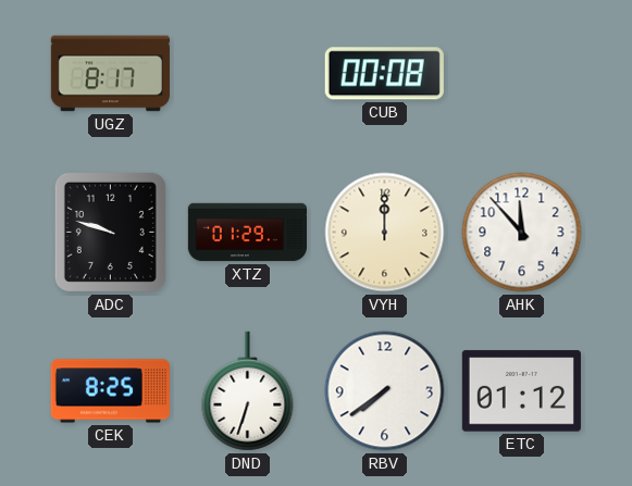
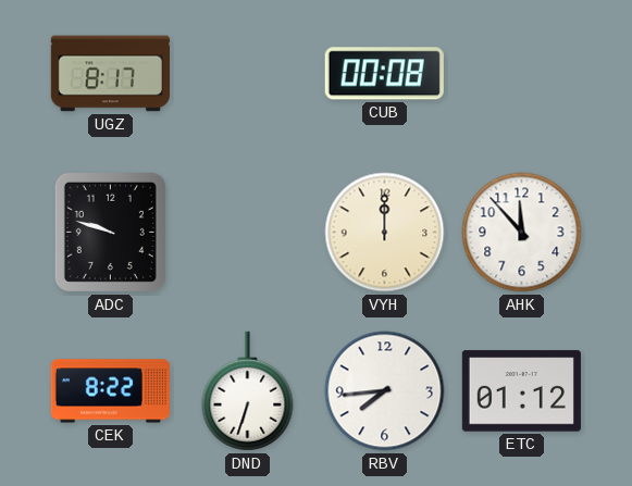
XTZ: 01:29 -> none (247, 233)
CEK: 8:25 -> 8:22 (110, 391)
RBV: 7:39 -> 7:44 (385, 391)
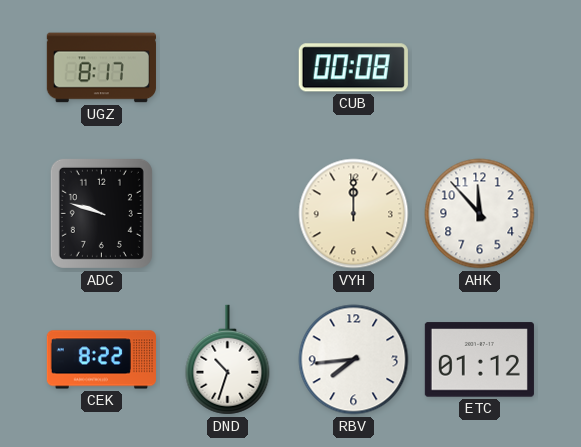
DND: 6:33 -> 10:33 (228, 360)
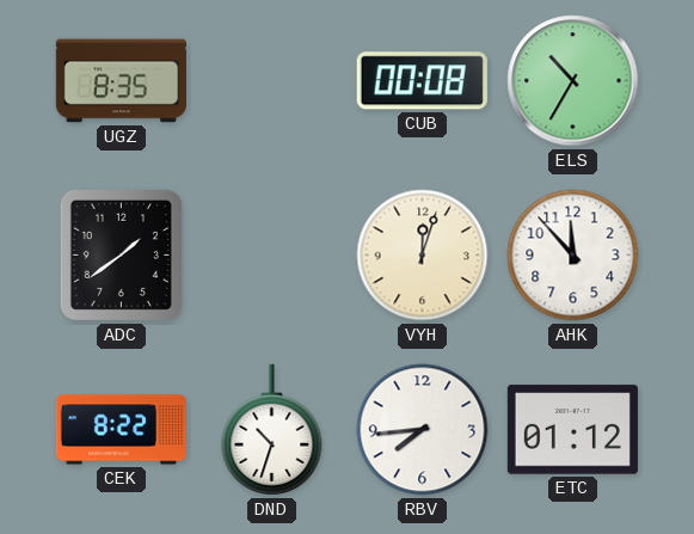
UGZ: 8:17 -> 8:35 (121, 81)
ELS: none -> 10:35 (573, 81)
ADC: 9:48 -> 1:39 (121, 254)
VYH: 12:00 -> 12:03 (423, 256)
